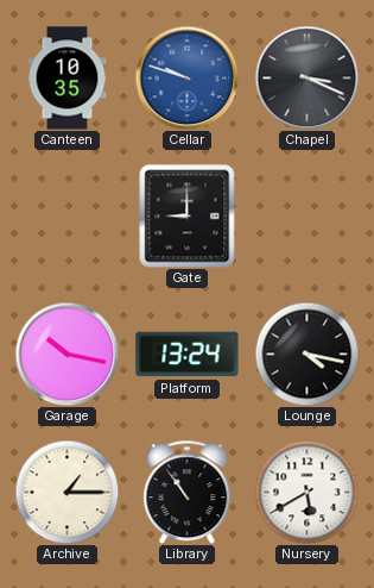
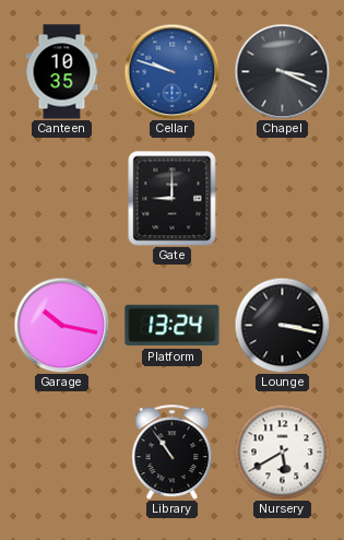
Lounge: 4:17 -> 3:17 (282, 325)
Archive: 1:15 -> none (66, 492)
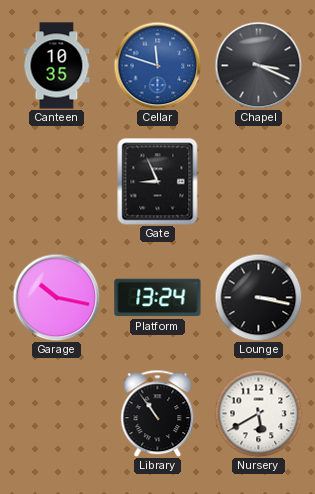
Cellar: 9:48 -> 11:48 (157, 65)
Gate: 9:00 -> 8:56 (158, 181)
